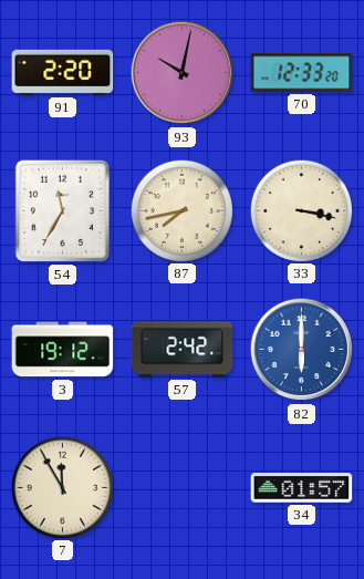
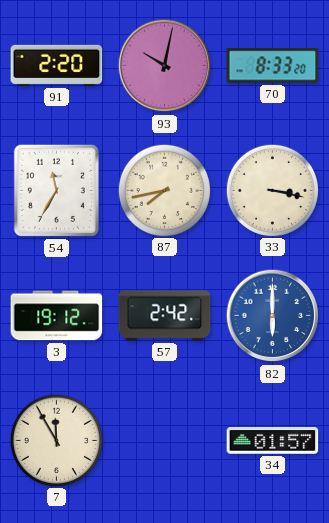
70: 12:33 -> 8:33 (273, 66)
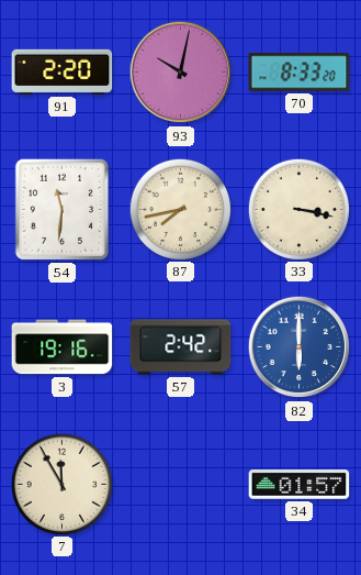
54: 11:35 -> 11:31 (61, 209)
3: 19:12 -> 19:16 (63, 347)
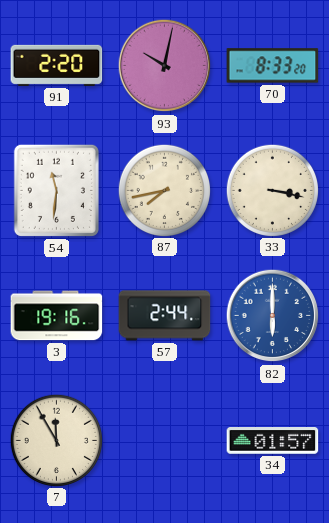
57: 2:42 -> 2:44 (165, 316)
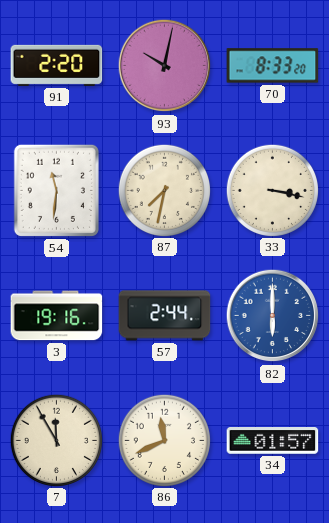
87: 7:43 -> 7:32 (164, 190)
86: none -> 11:41 (164, 440)
